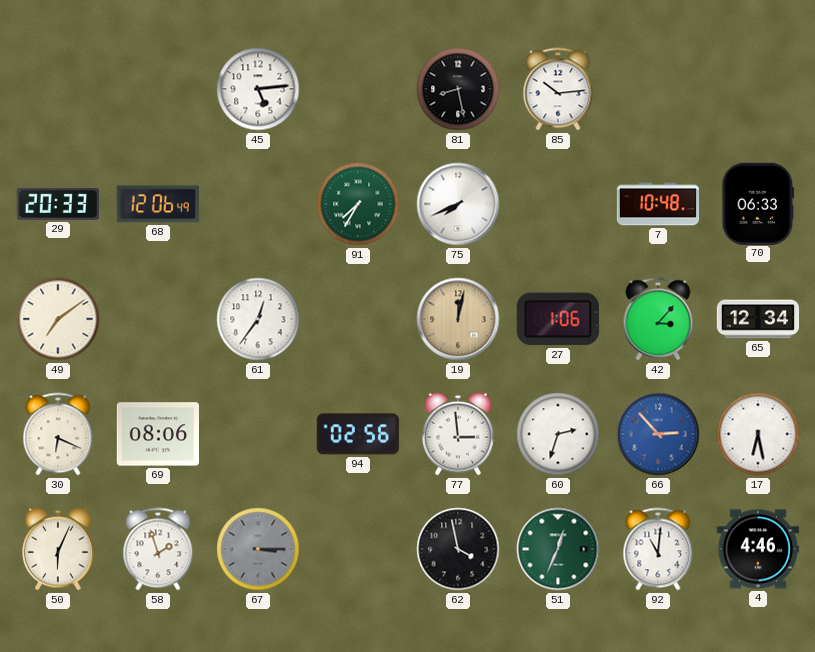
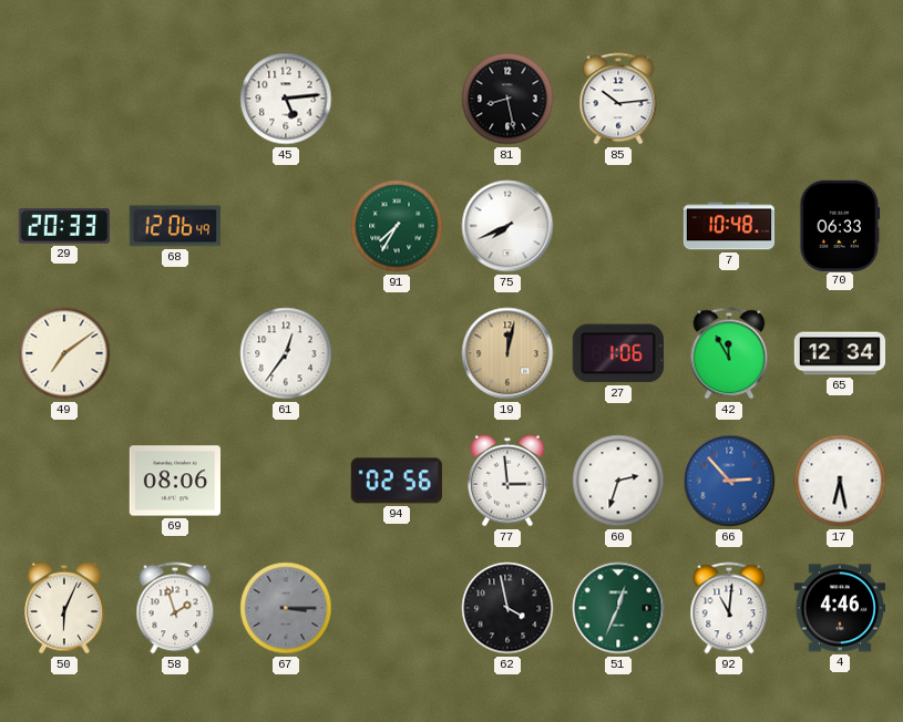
42: 3:07 -> 11:55 (729, 353)
30: 6:19 -> none (58, 434)
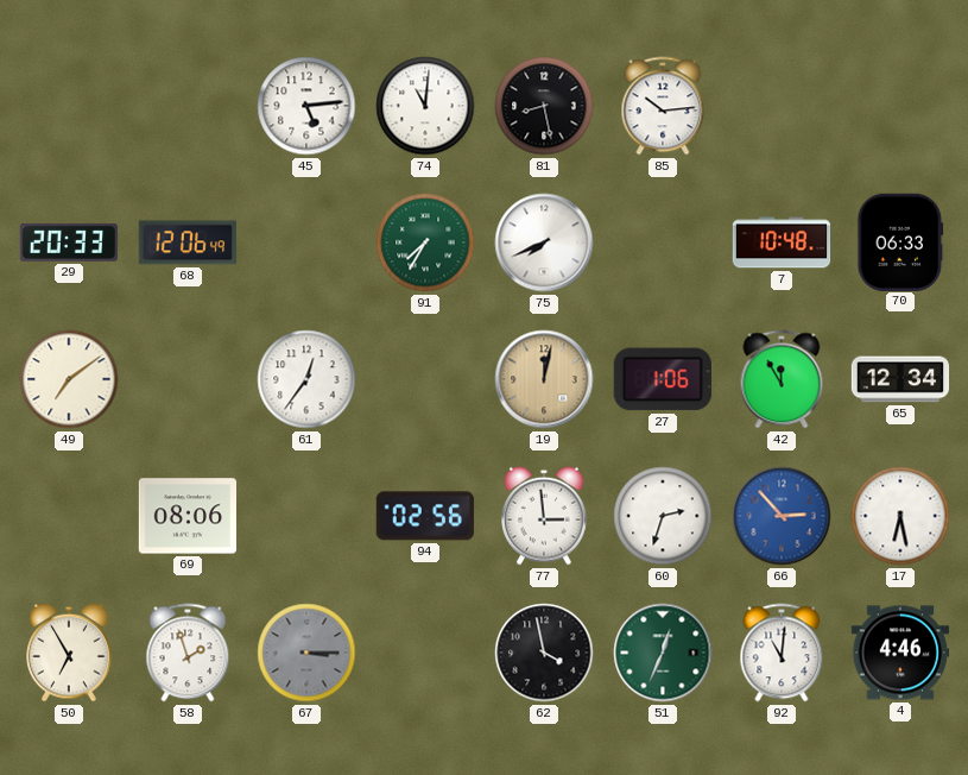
74: none -> 11:01 (425, 106)
50: 6:04 -> 6:55 (69, 653)
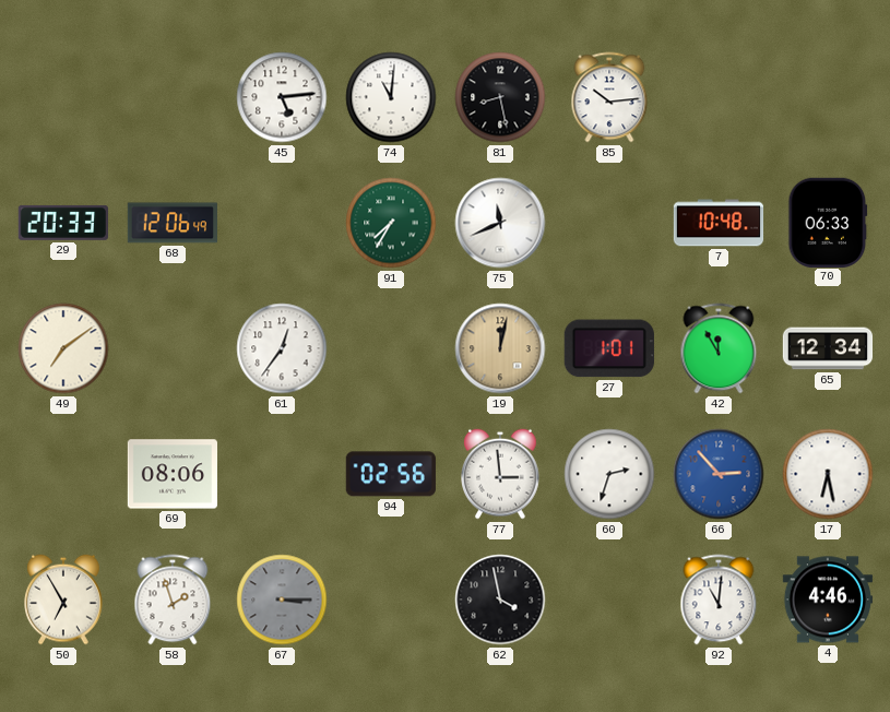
75: 7:41 -> 11:41 (500, 223)
27: 1:06 -> 1:01 (609, 348)
51: 12:34 -> none (663, 653)
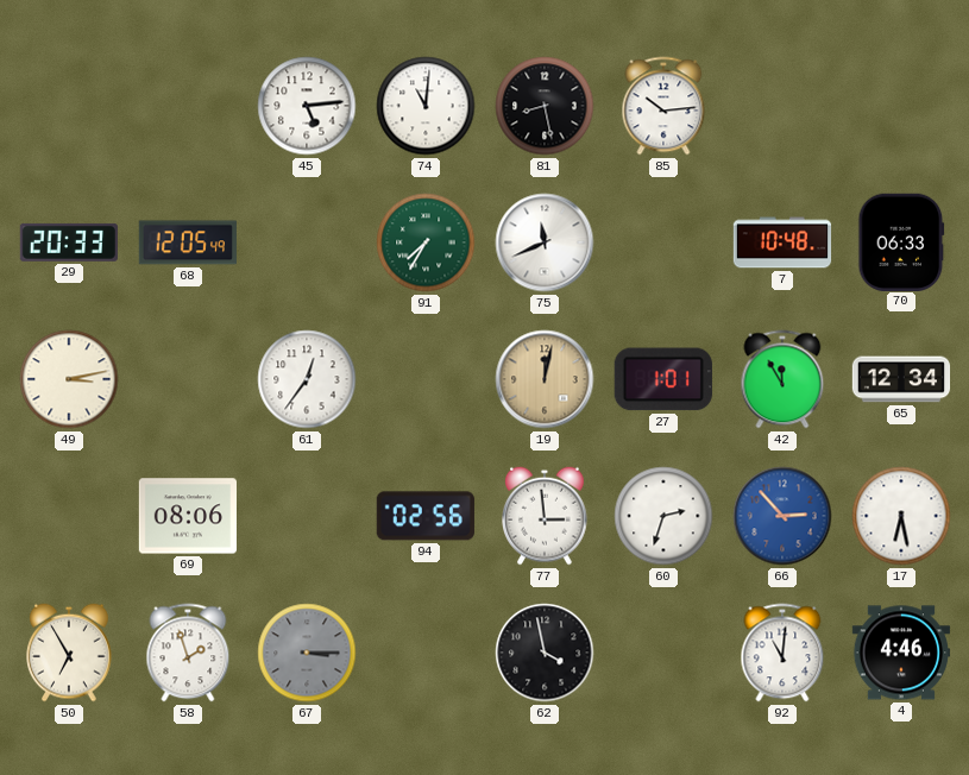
68: 12:06 -> 12:05 (188, 242)
49: 7:09 -> 3:13 (69, 379)
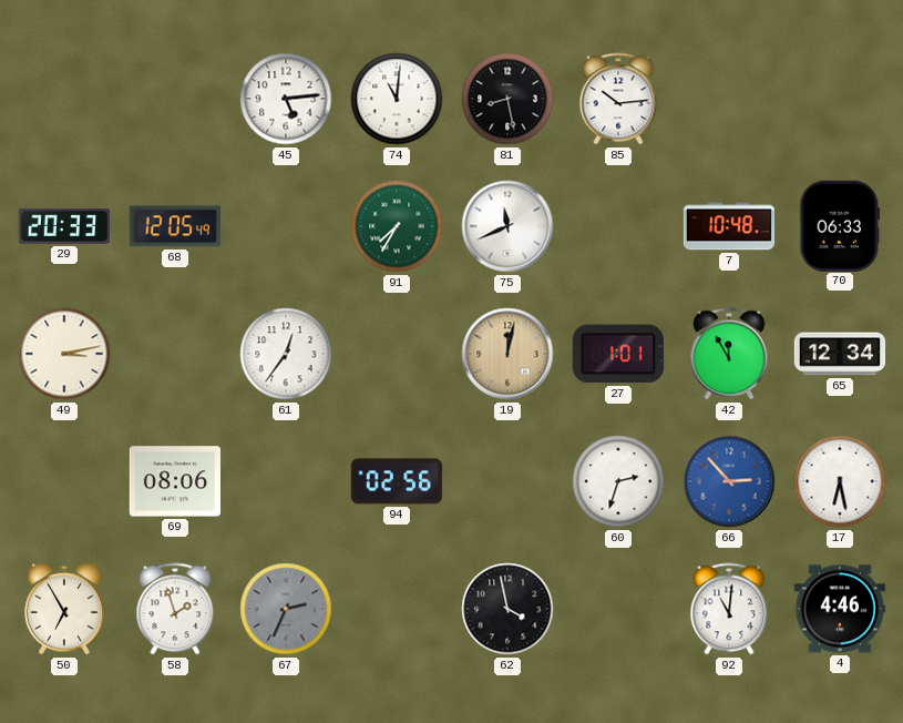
77: 2:59 -> none (545, 516)
67: 3:15 -> 2:34 (286, 609)
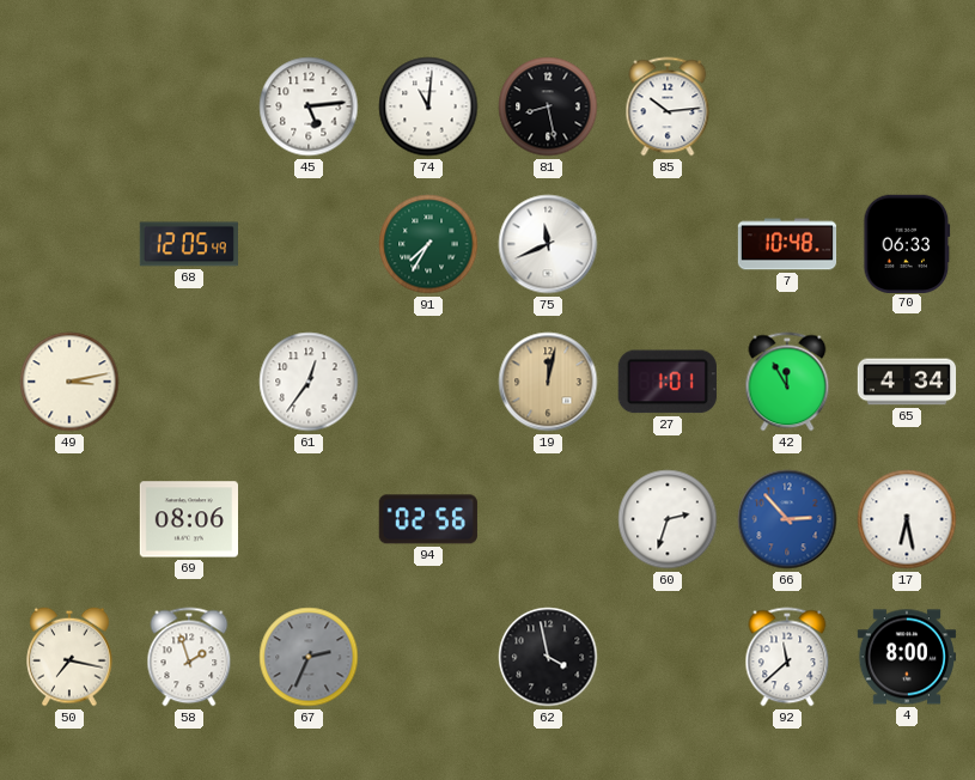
29: 20:33 -> none (64, 226)
65: 12:34 -> 4:34 (907, 382)
50: 6:55 -> 7:17 (69, 657)
92: 11:01 -> 11:38 (787, 657)
4: 4:46 -> 8:00 (906, 657)
